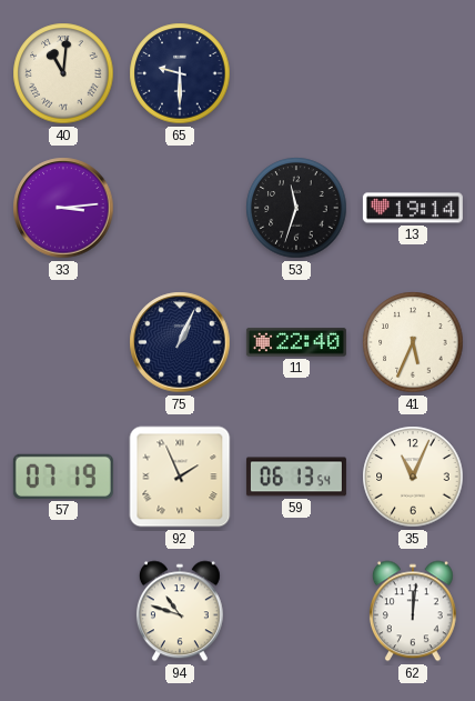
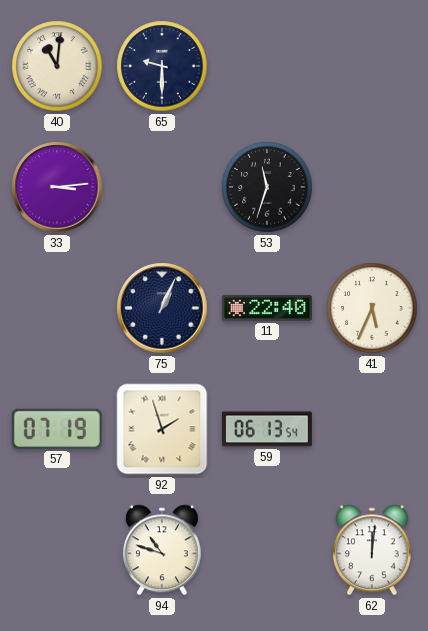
13: 19:14 -> none (413, 208)
92: 1:56 -> 1:57 (162, 429)
35: 11:04 -> none (413, 477)
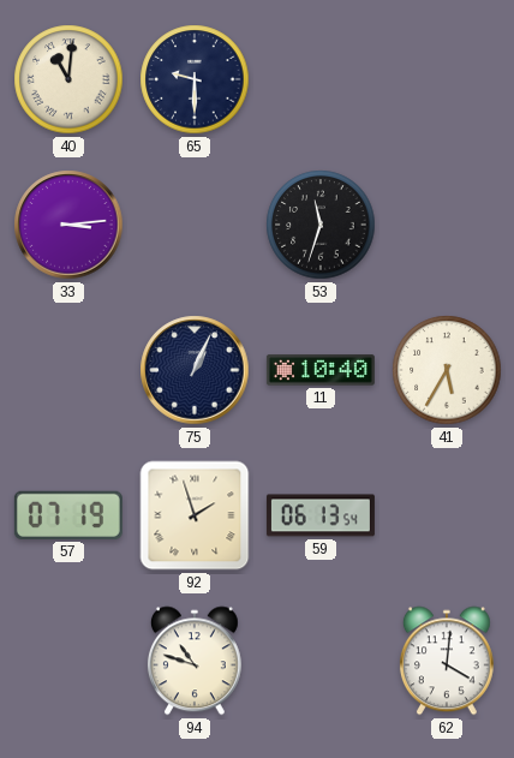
11: 22:40 -> 10:40 (321, 370)
41: 5:34 -> 5:35 (447, 370)
62: 12:01 -> 4:01 (447, 661)
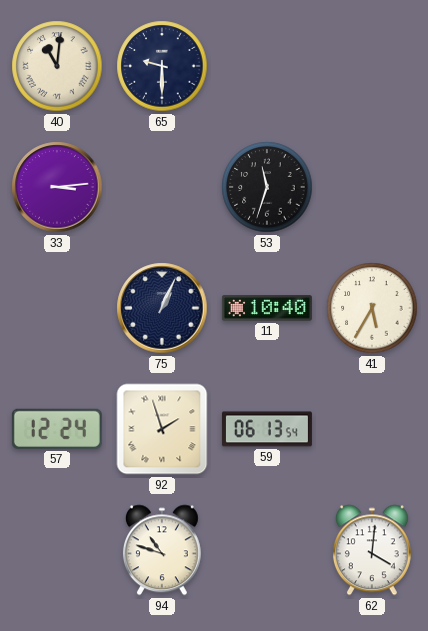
57: 07:19 -> 12:24 (57, 429)
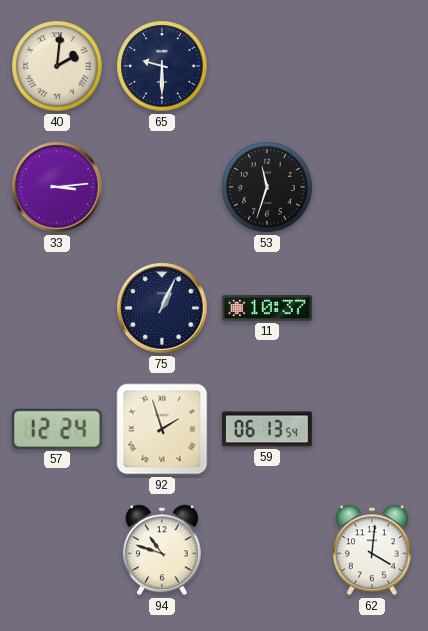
40: 11:01 -> 2:01 (57, 66)
11: 10:40 -> 10:37 (267, 308)
41: 5:35 -> none (372, 308)
